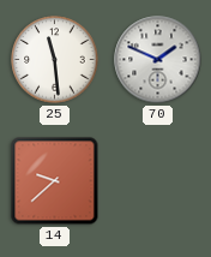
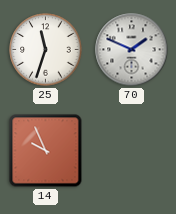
25: 11:29 -> 11:33 (46, 50)
14: 9:38 -> 9:56 (46, 151)
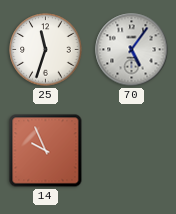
70: 1:49 -> 5:06 (132, 50)
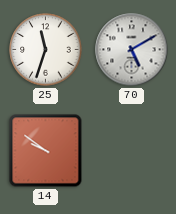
70: 5:06 -> 5:10 (132, 50)
14: 9:56 -> 9:51 (46, 151)
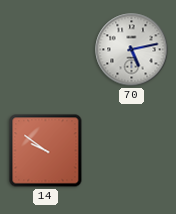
25: 11:33 -> none (46, 50)
70: 5:10 -> 5:13 (132, 50)
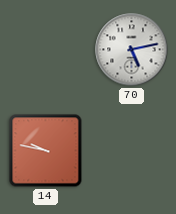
14: 9:51 -> 9:47 (46, 151)
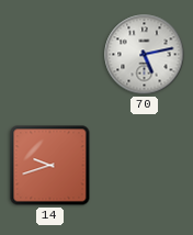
14: 9:47 -> 9:42 (50, 166)
